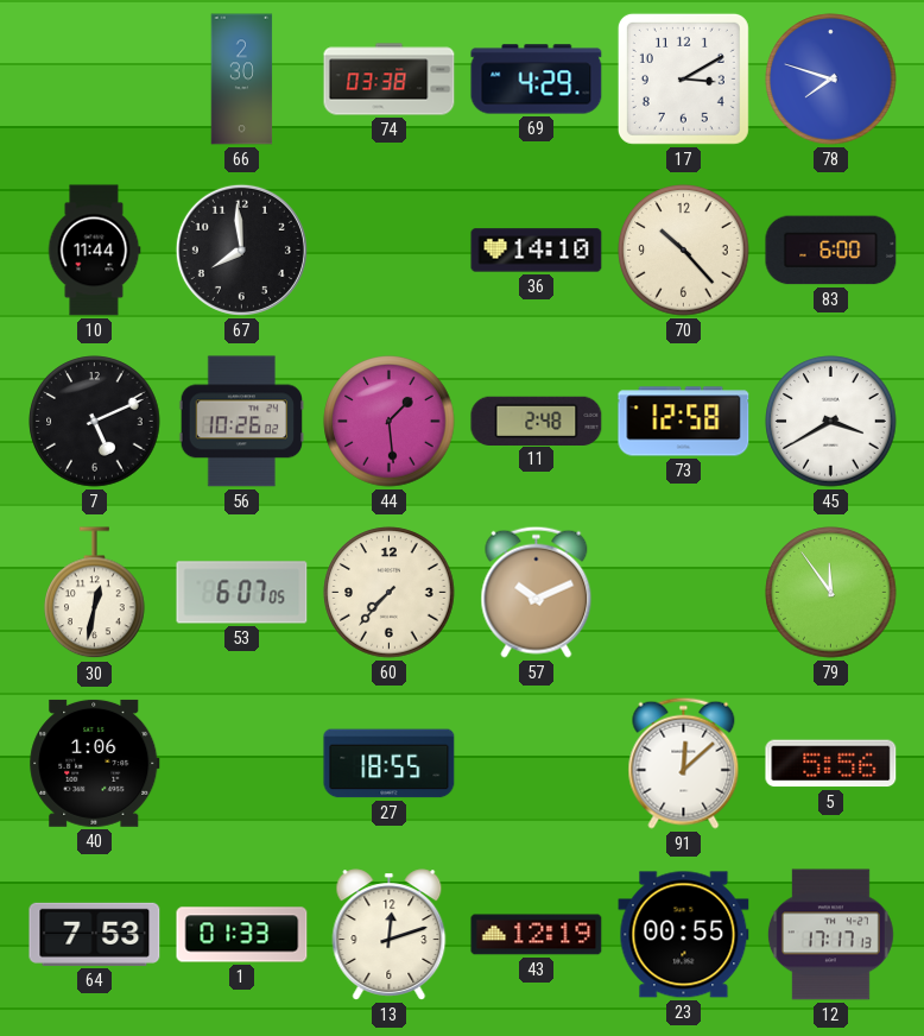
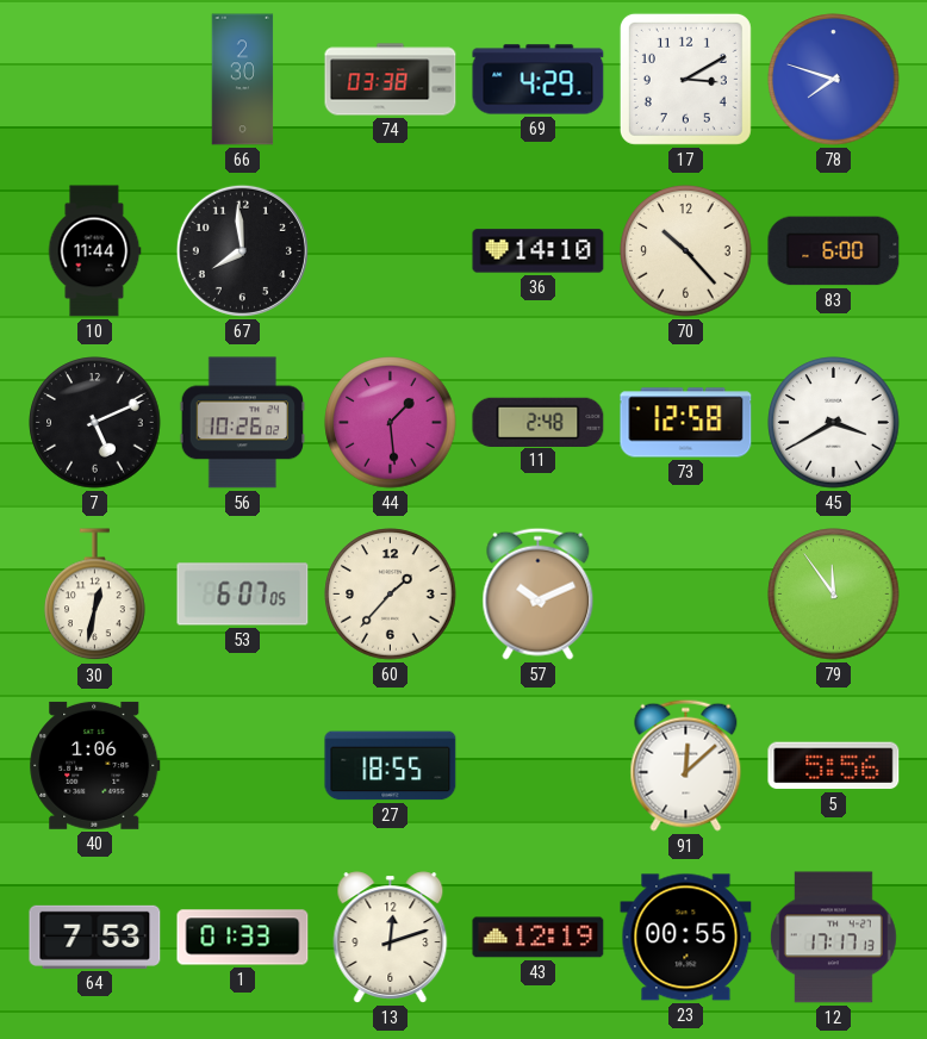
60: 7:37 -> 1:37 (391, 595)
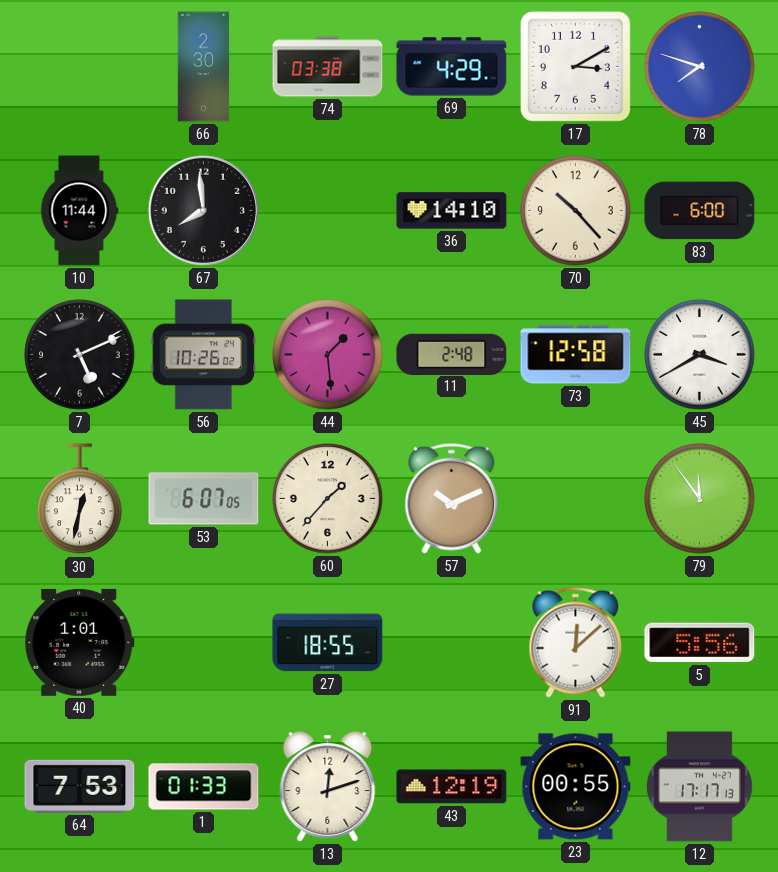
40: 1:06 -> 1:01 (80, 642)
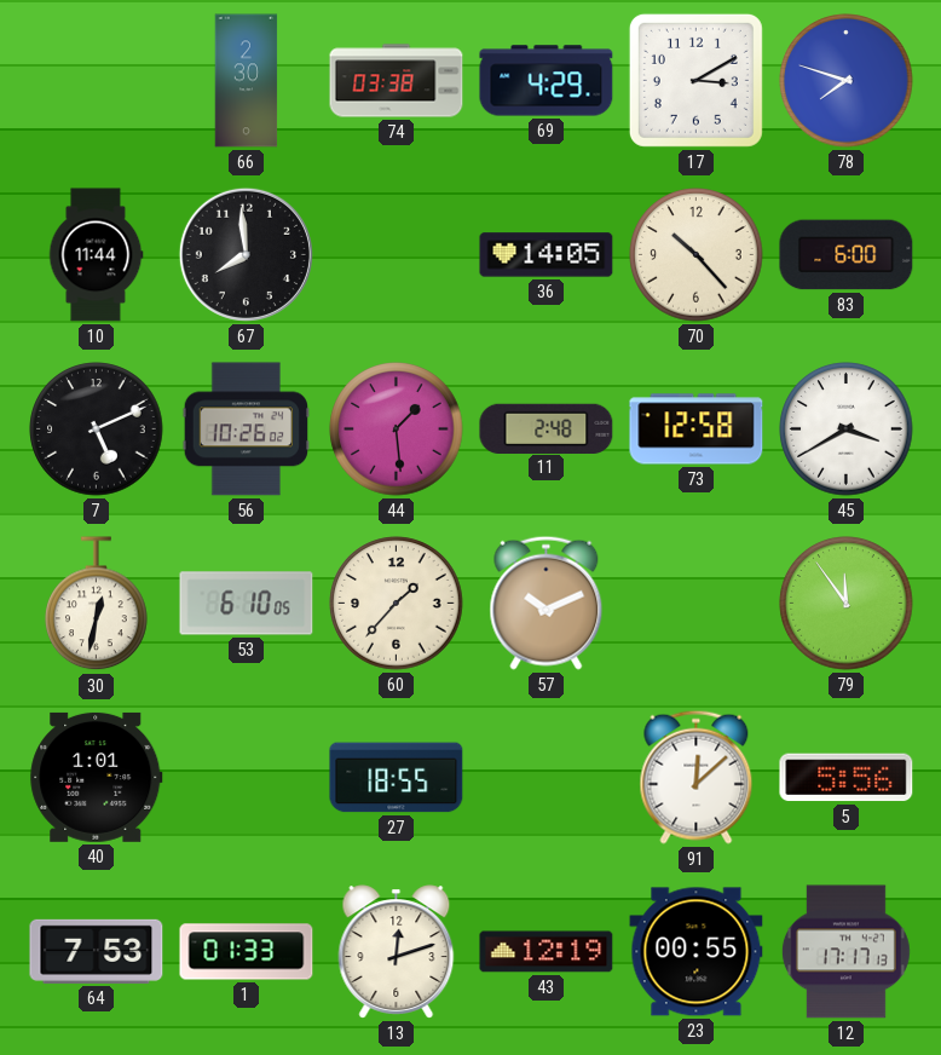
36: 14:10 -> 14:05 (547, 255)
53: 6:07 -> 6:10 (247, 604)
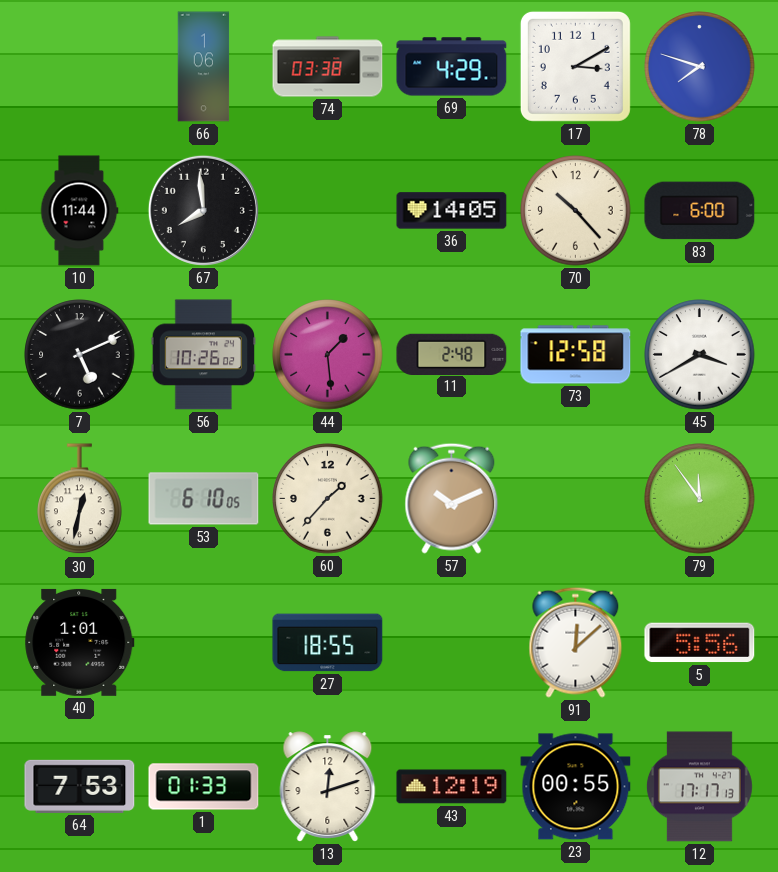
66: 2:30 -> 1:06 (204, 67)
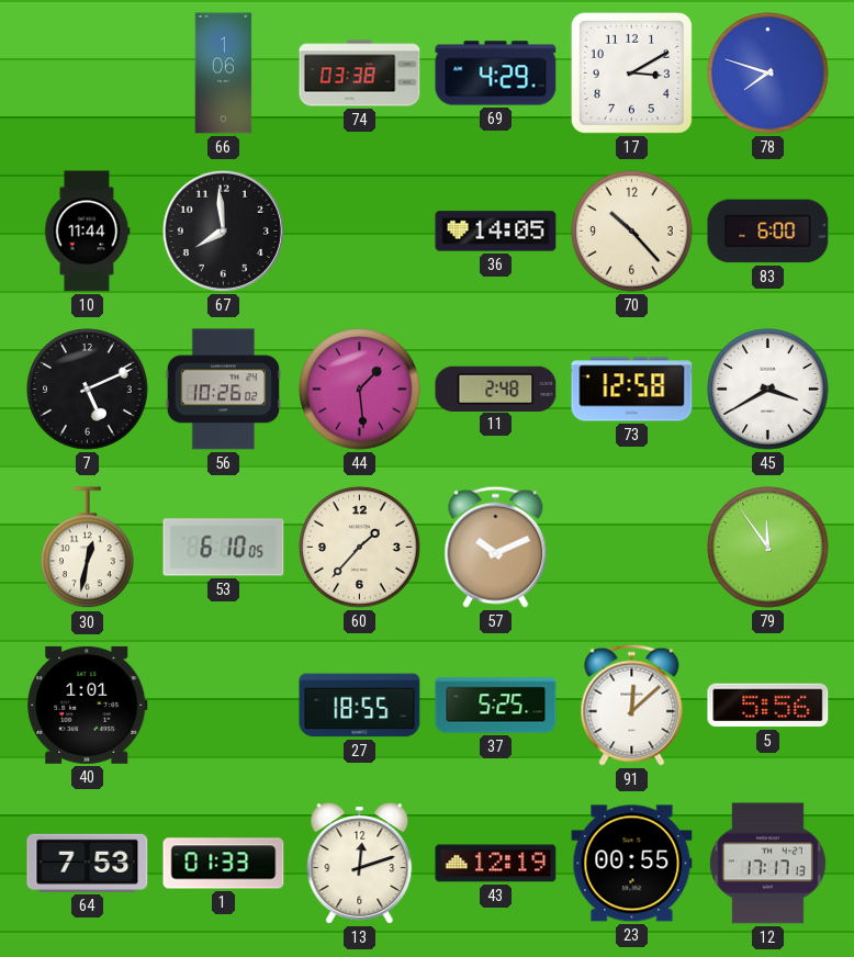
37: none -> 5:25 (496, 706)
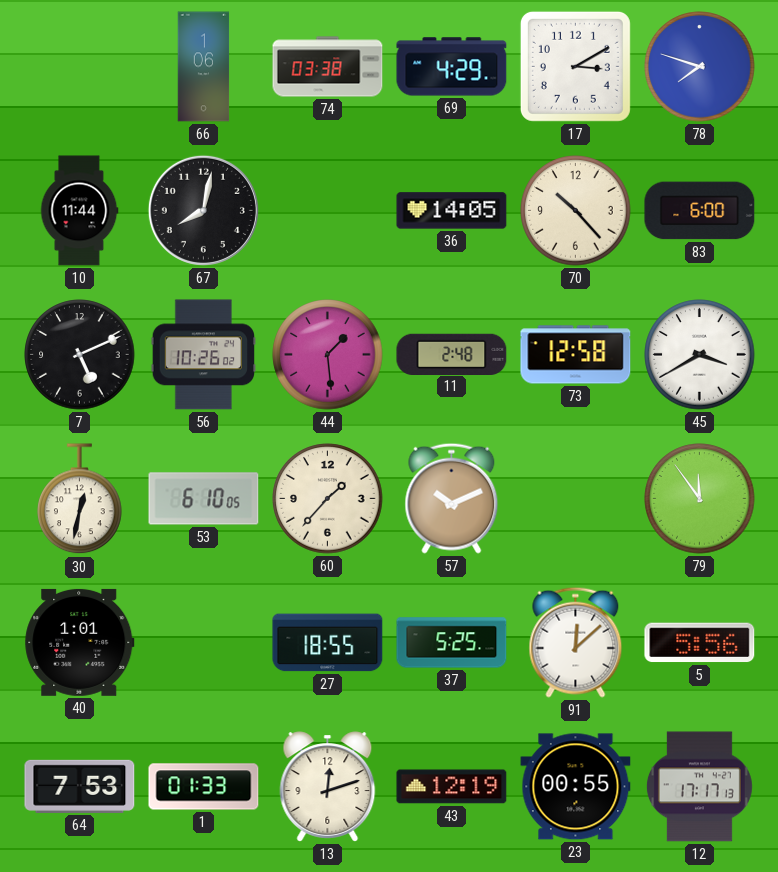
67: 7:59 -> 8:02 (203, 210)
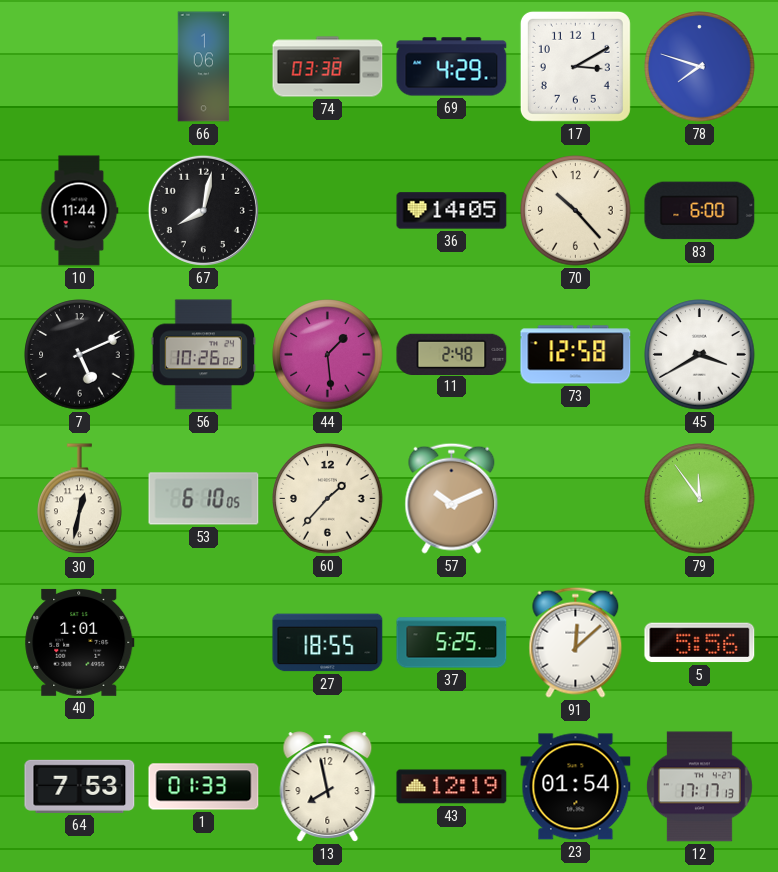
13: 12:12 -> 7:58 (328, 787)
23: 00:55 -> 01:54 (576, 787)
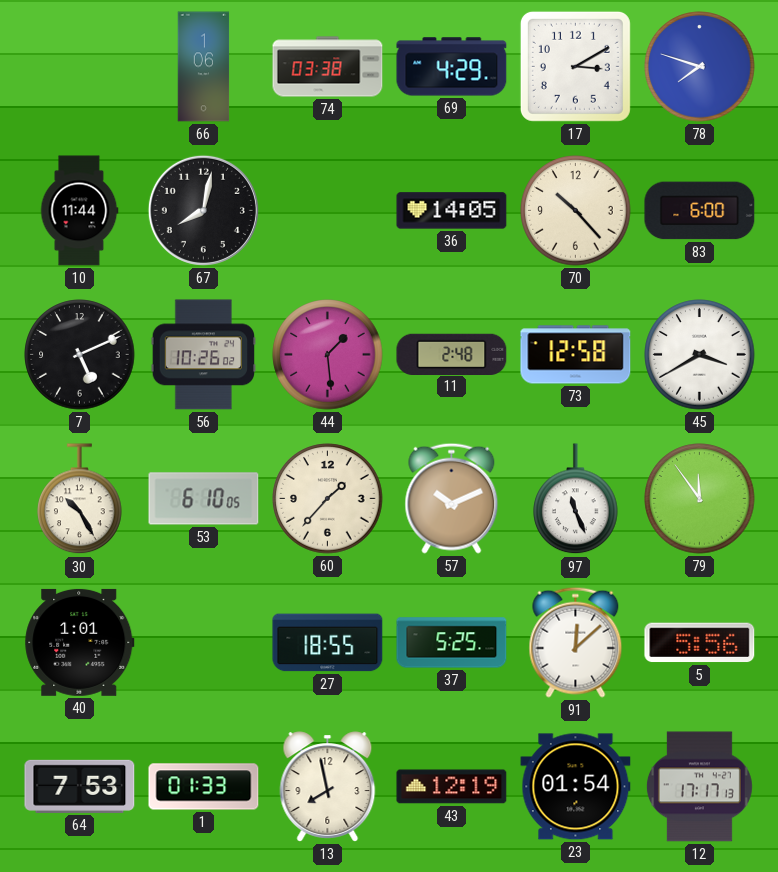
30: 12:32 -> 10:25 (80, 499)
97: none -> 11:26 (576, 499)
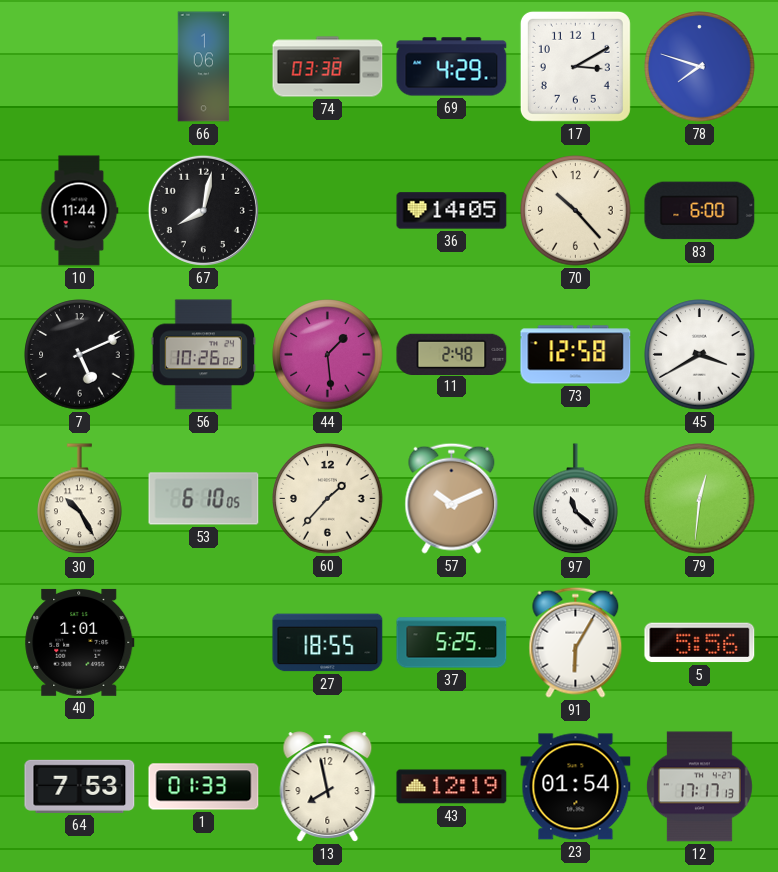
97: 11:26 -> 11:22 (576, 499)
79: 11:54 -> 12:31 (700, 499)
91: 12:08 -> 6:05 (576, 642)
